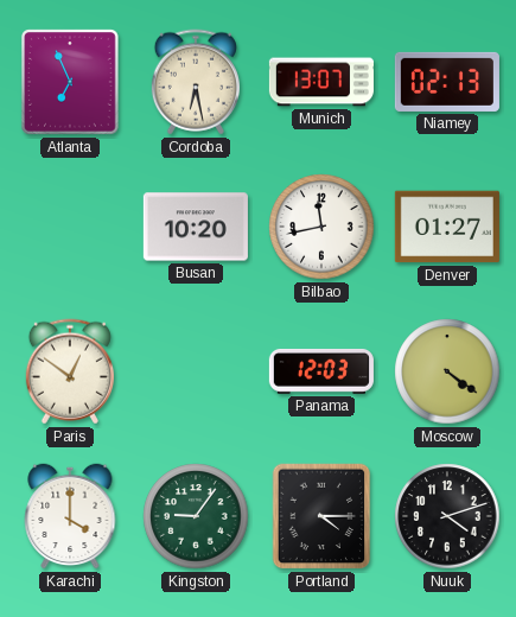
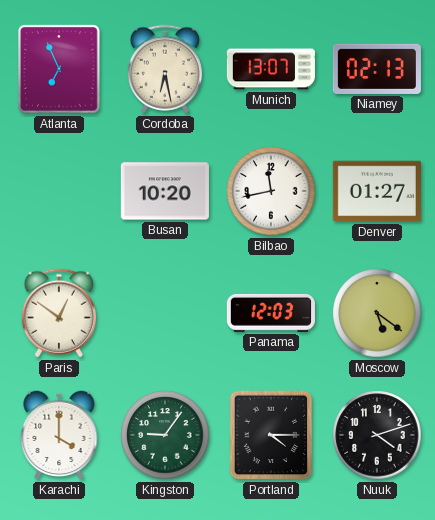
Moscow: 4:21 -> 5:21 (377, 313)
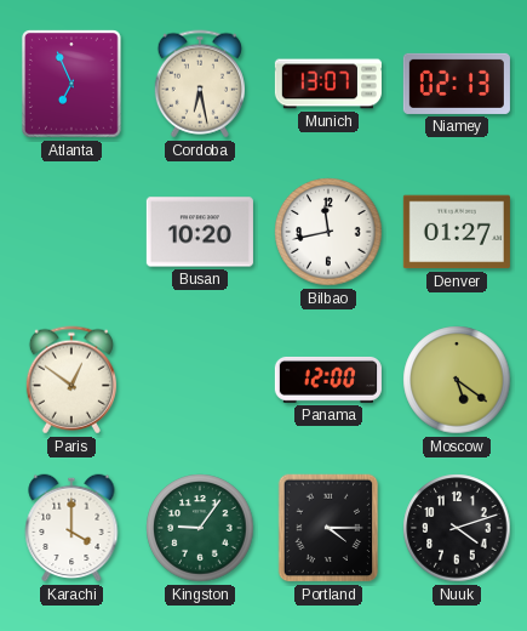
Panama: 12:03 -> 12:00 (328, 380)
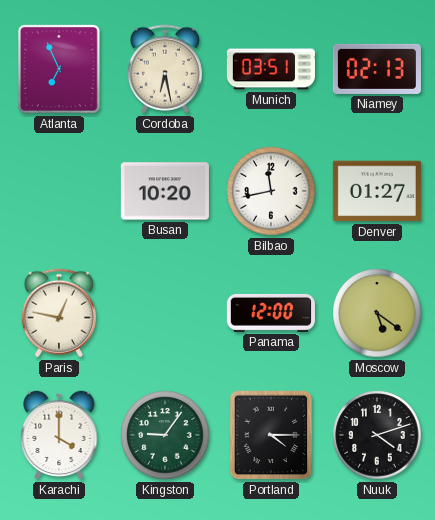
Munich: 13:07 -> 03:51 (271, 69)
Paris: 12:51 -> 12:47 (59, 313)
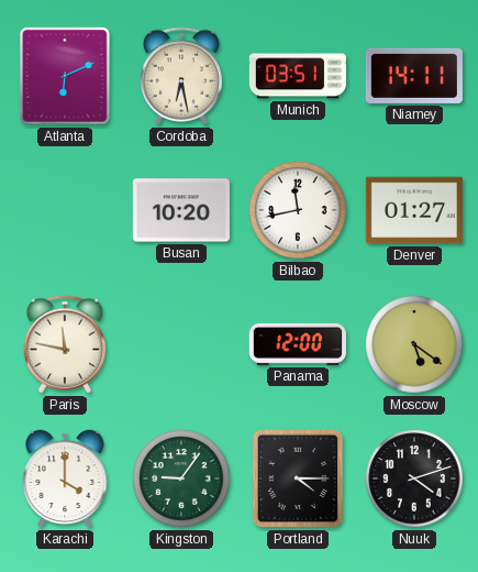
Atlanta: 6:56 -> 6:11 (65, 76)
Niamey: 02:13 -> 14:11 (414, 76)
Paris: 12:47 -> 11:47 (65, 344)
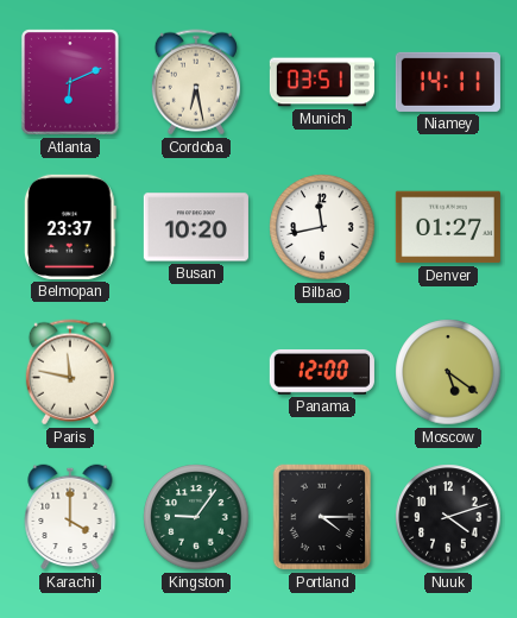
Belmopan: none -> 23:37 (70, 227)
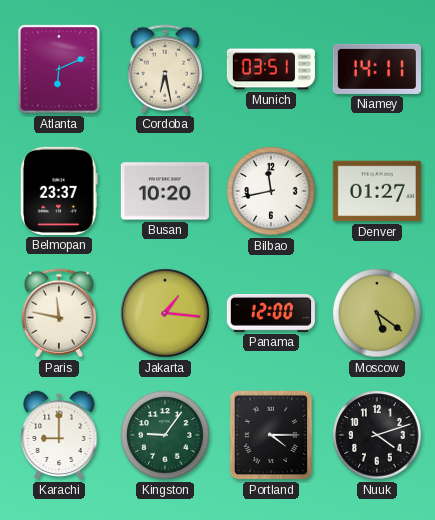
Jakarta: none -> 1:16 (165, 313)
Karachi: 4:00 -> 9:00 (59, 435)
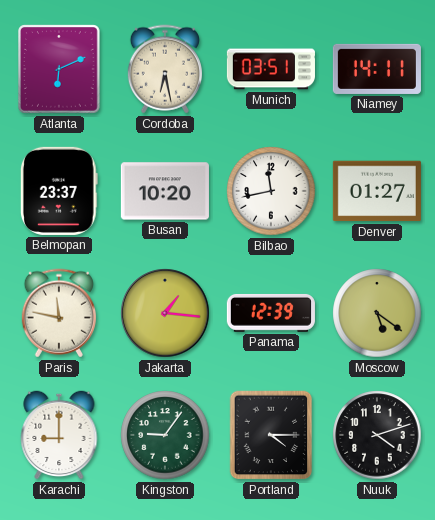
Panama: 12:00 -> 12:39 (271, 313)
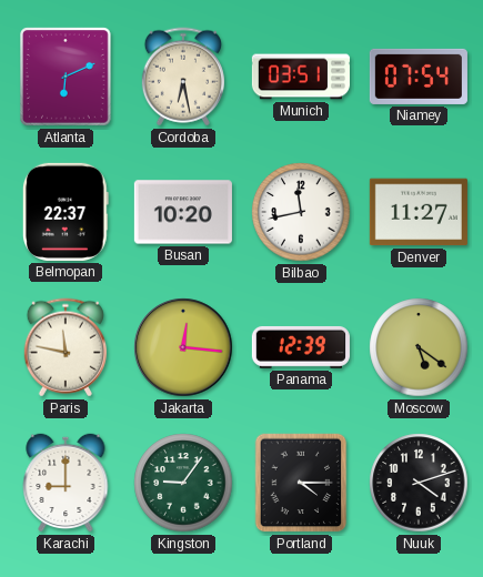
Niamey: 14:11 -> 07:54 (419, 77)
Belmopan: 23:37 -> 22:37 (66, 212)
Denver: 01:27 -> 11:27 (419, 212)
Jakarta: 1:16 -> 12:16 (183, 347)
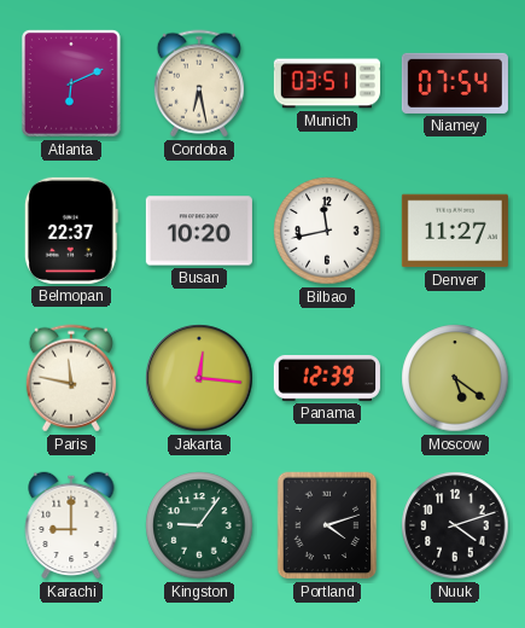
Portland: 4:15 -> 4:12 (327, 525)
